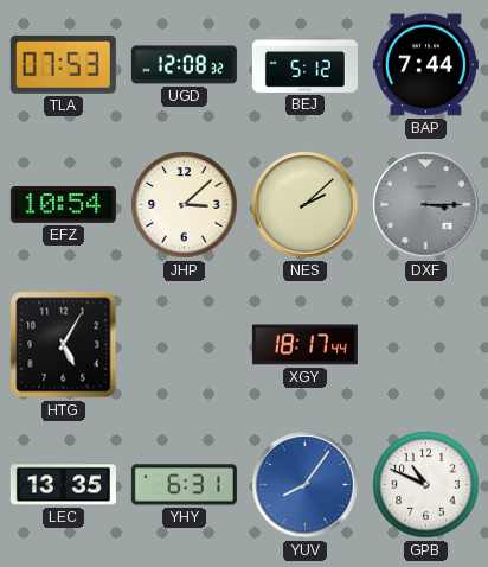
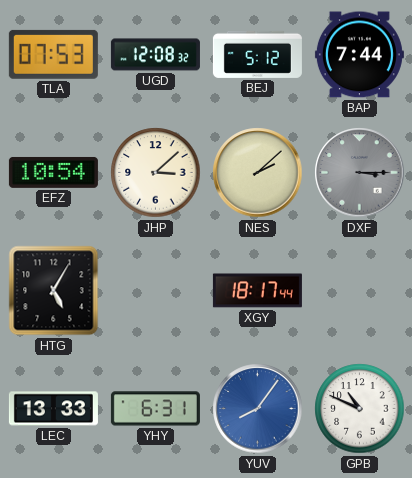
LEC: 13:35 -> 13:33 (53, 409)
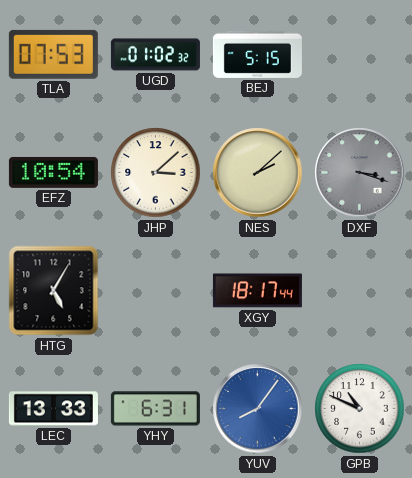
UGD: 12:08 -> 01:02 (155, 55)
BEJ: 5:12 -> 5:15 (257, 54)
BAP: 7:44 -> none (359, 55)
DXF: 3:15 -> 3:18 (360, 173)
